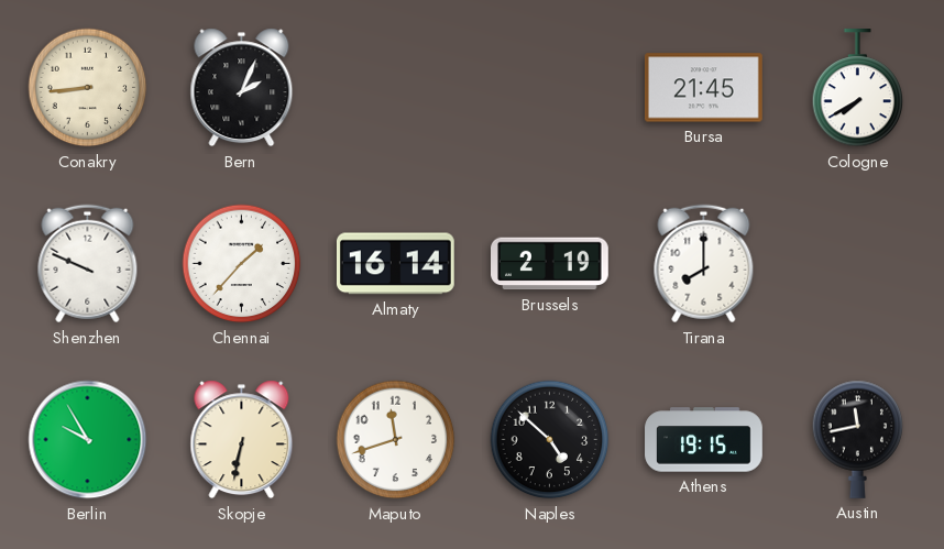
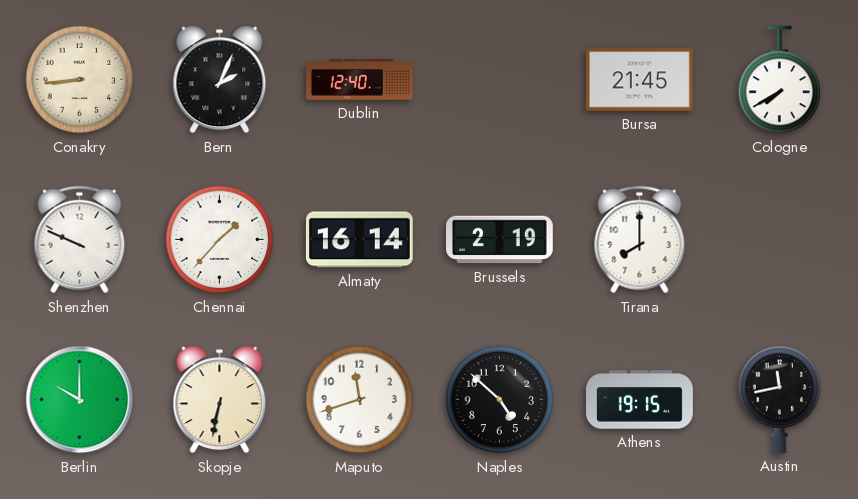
Dublin: none -> 12:40 (360, 80)
Berlin: 9:55 -> 10:00 (80, 400)
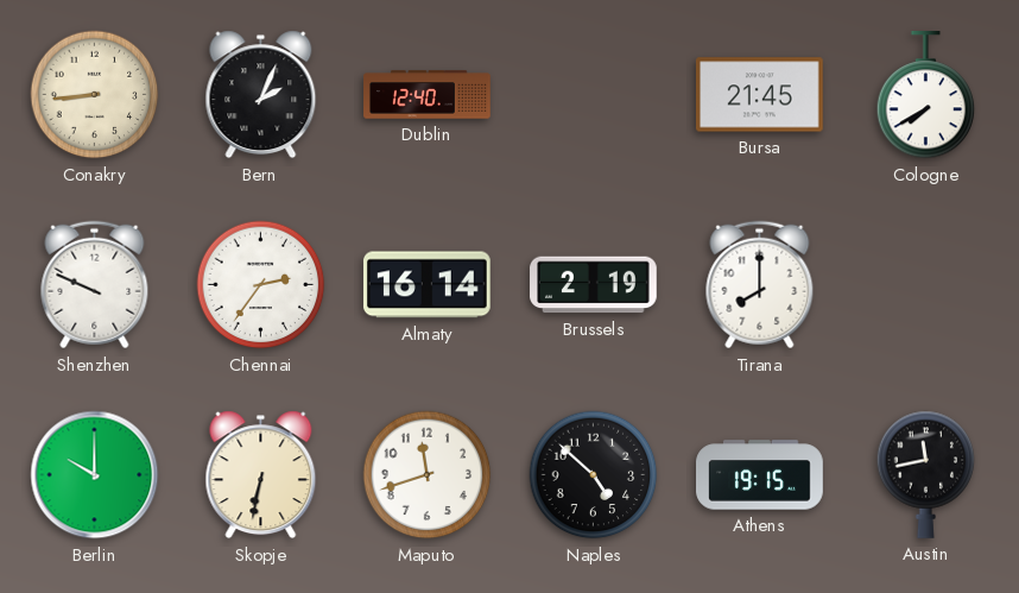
Chennai: 1:37 -> 2:36 (261, 285)
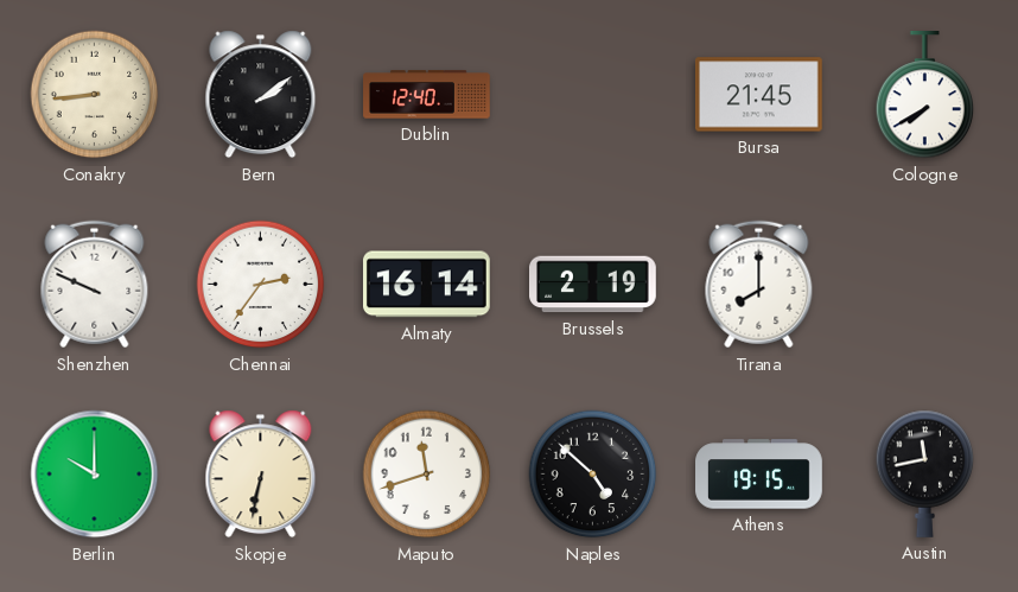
Bern: 2:04 -> 2:09 (261, 95)
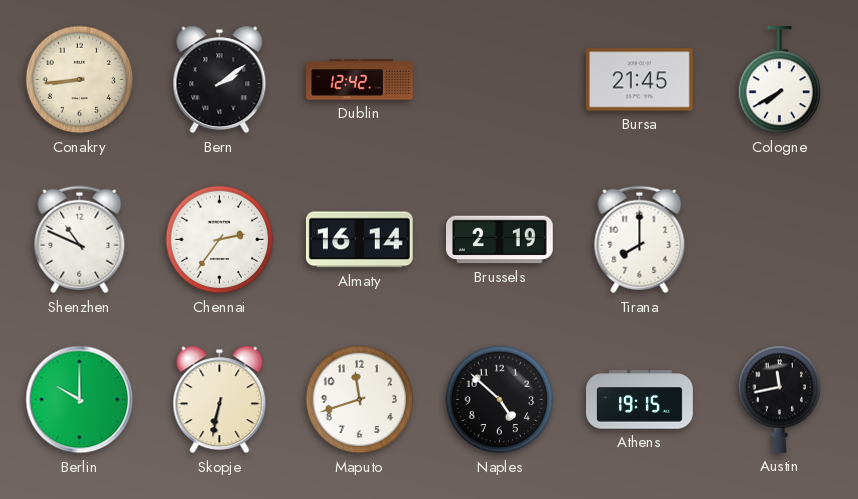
Dublin: 12:40 -> 12:42 (360, 80)
Shenzhen: 9:49 -> 10:49 (80, 240)
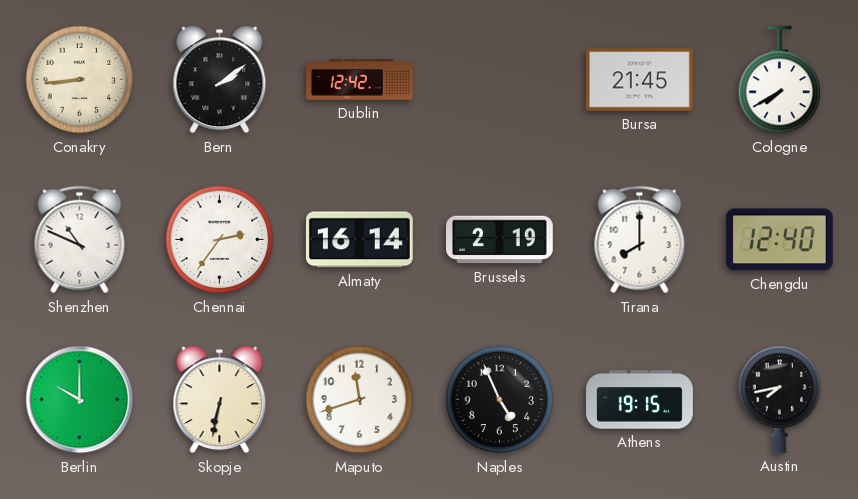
Chengdu: none -> 12:40 (780, 240)
Naples: 4:52 -> 4:56 (500, 400)
Austin: 11:43 -> 7:43 (780, 399)
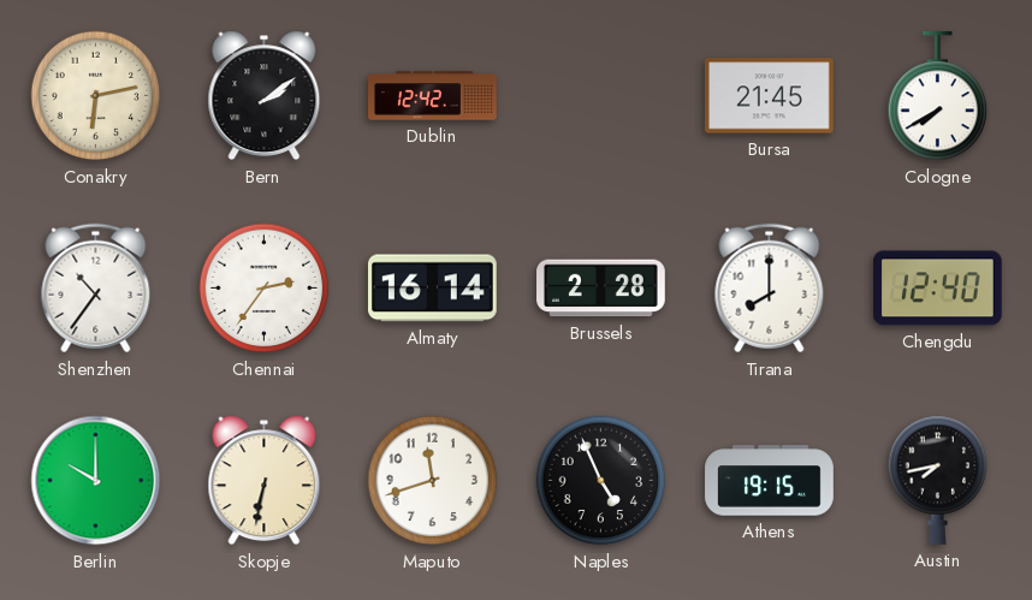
Conakry: 8:44 -> 6:13 (96, 96)
Shenzhen: 10:49 -> 10:36 (96, 289)
Brussels: 2:19 -> 2:28 (601, 289)
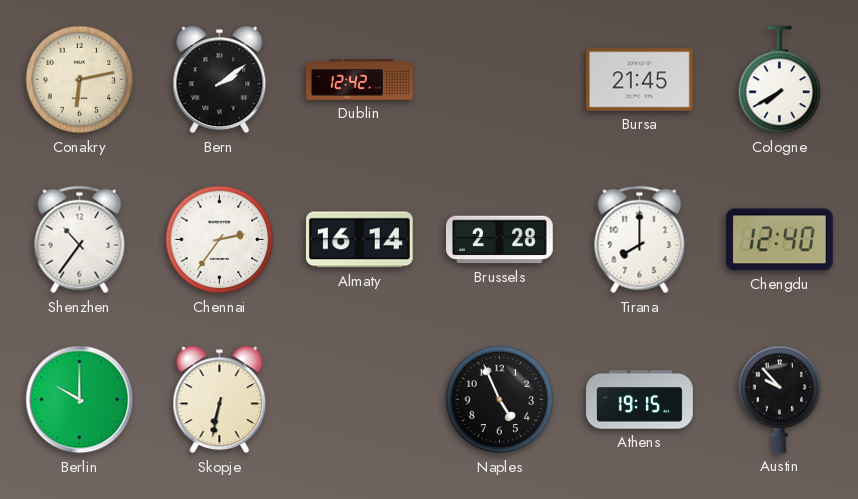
Maputo: 11:42 -> none (433, 481)
Austin: 7:43 -> 9:53 (780, 399)
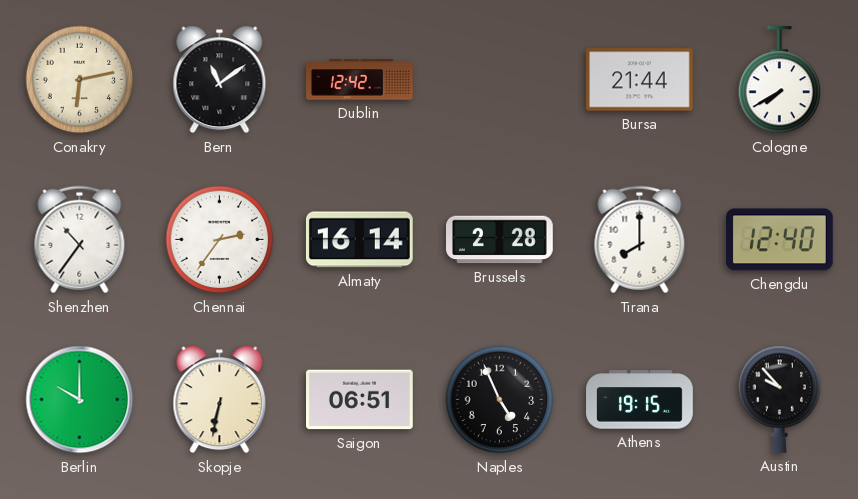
Bern: 2:09 -> 11:09 (220, 80)
Bursa: 21:45 -> 21:44 (640, 80)
Saigon: none -> 06:51 (360, 400)
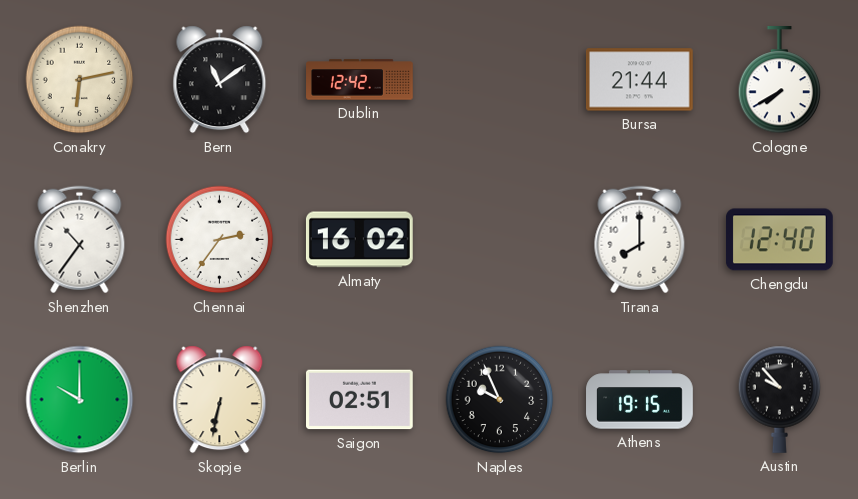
Almaty: 16:14 -> 16:02 (359, 240)
Brussels: 2:28 -> none (500, 240)
Saigon: 06:51 -> 02:51 (360, 400)
Naples: 4:56 -> 9:56 (500, 400)
